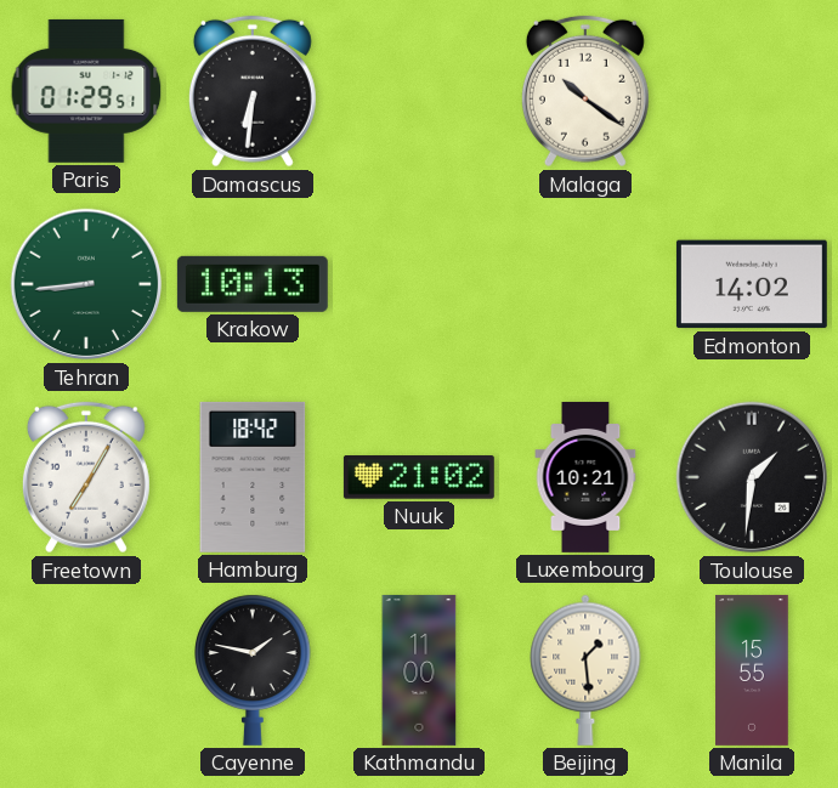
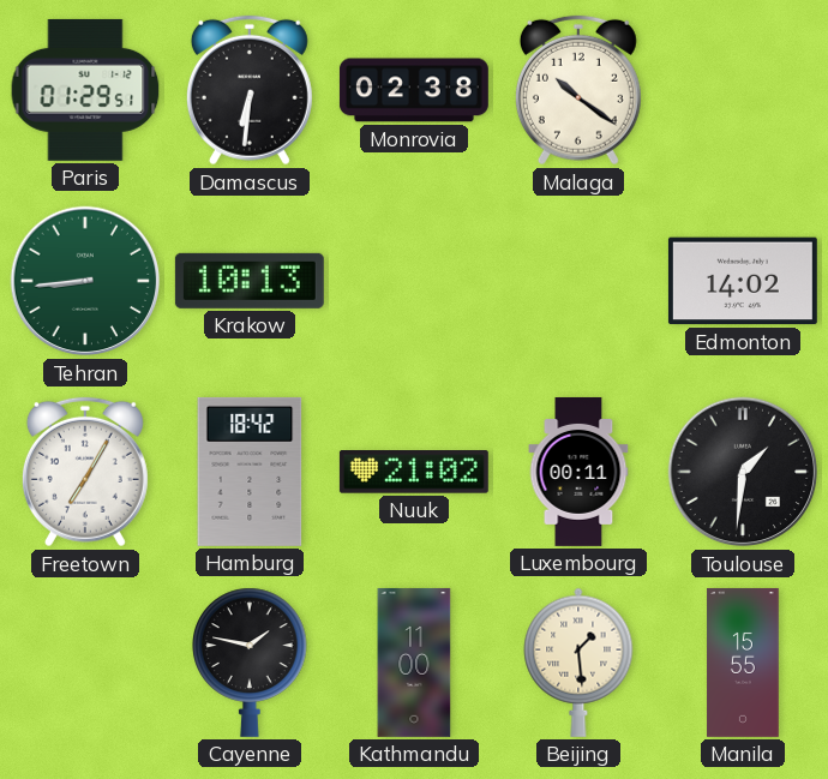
Monrovia: none -> 02:38 (414, 90)
Luxembourg: 10:21 -> 00:11 (578, 472)
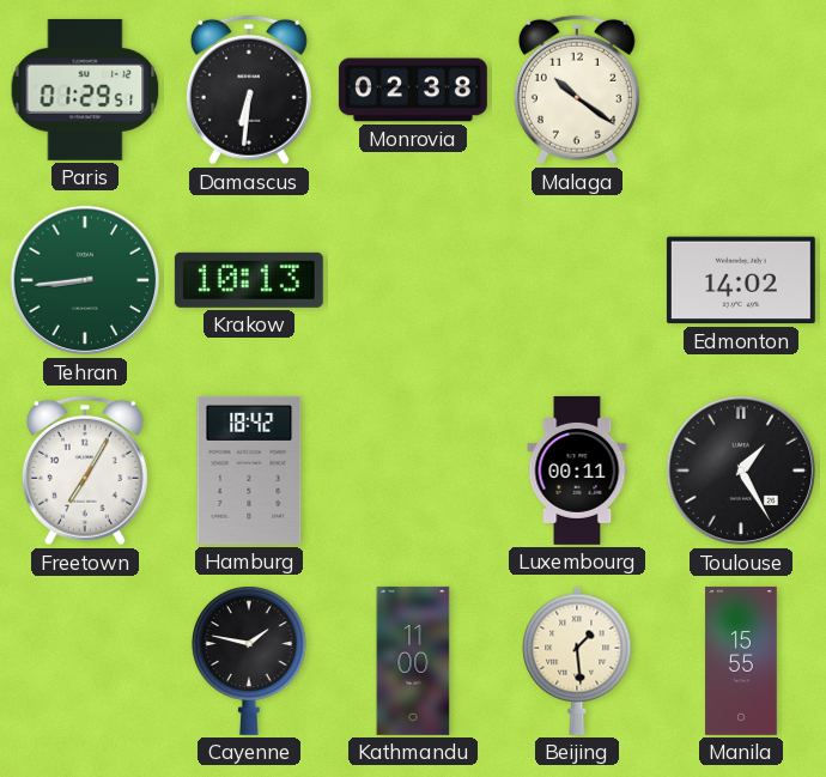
Nuuk: 21:02 -> none (414, 473)
Toulouse: 1:31 -> 1:25 (741, 471)
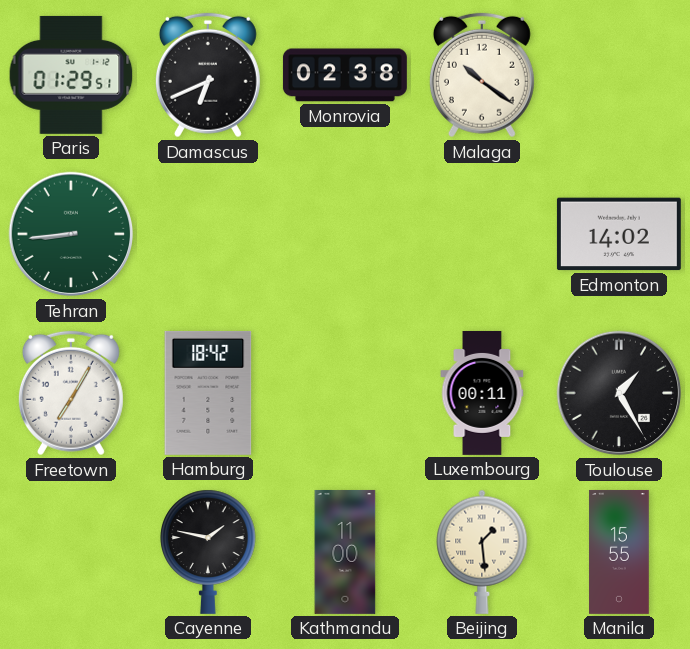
Damascus: 6:31 -> 6:41 (208, 75)
Krakow: 10:13 -> none (249, 280)
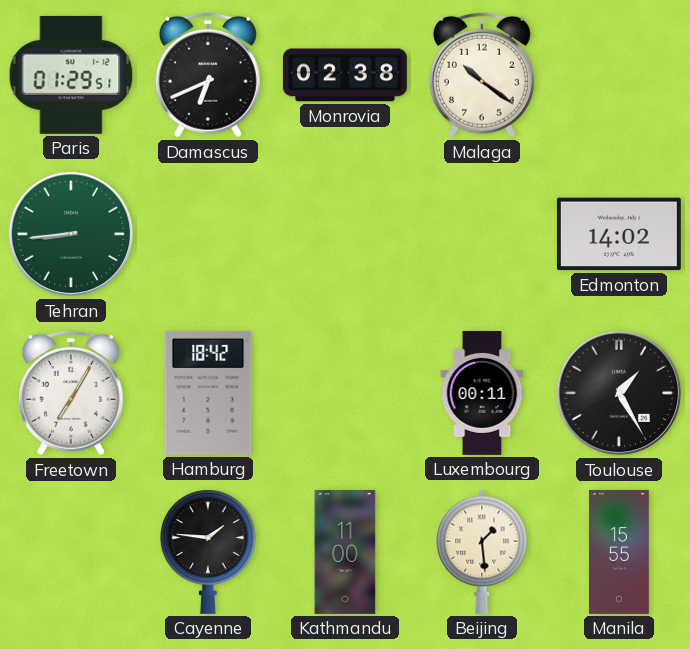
Cayenne: 1:47 -> 1:46 (208, 552)
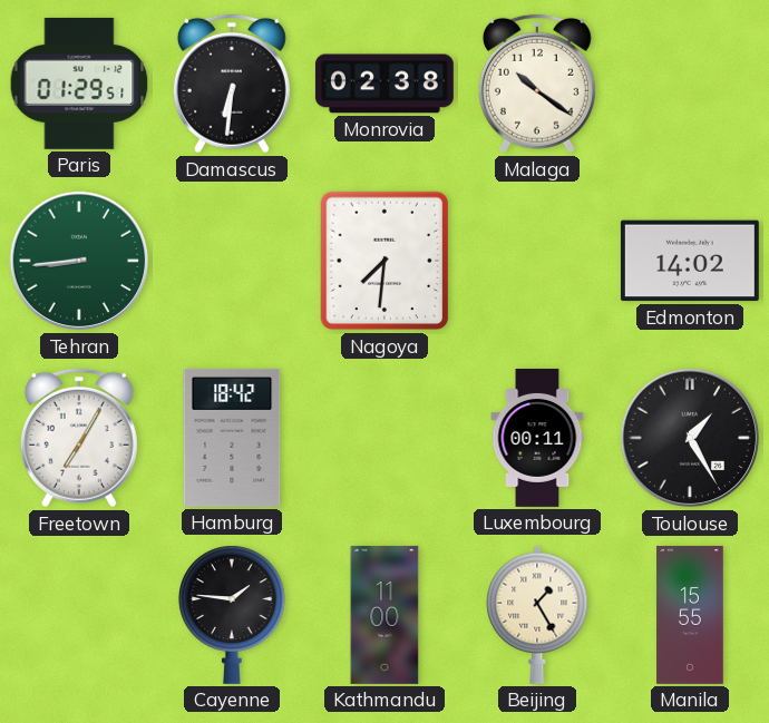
Damascus: 6:41 -> 6:31 (232, 84)
Nagoya: none -> 7:31 (384, 261)
Beijing: 1:29 -> 1:25 (537, 615)
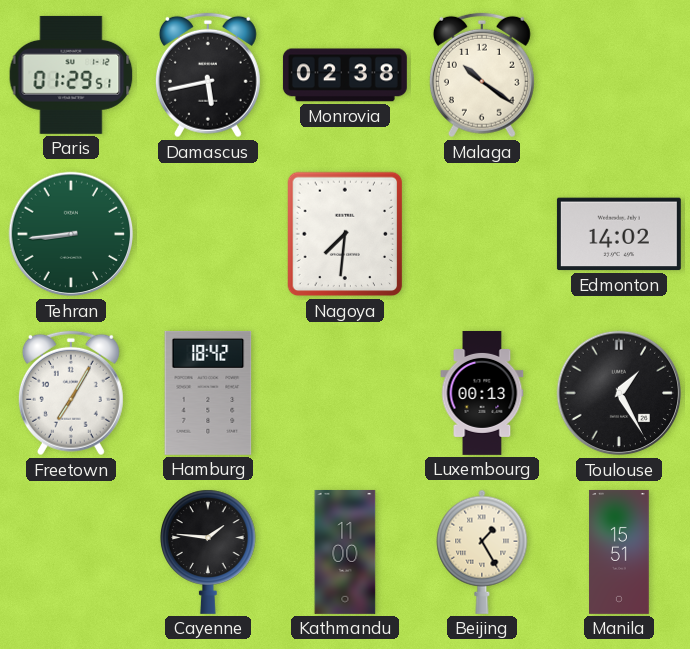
Damascus: 6:31 -> 5:43 (208, 75)
Luxembourg: 00:11 -> 00:13 (482, 393)
Manila: 15:55 -> 15:51 (619, 552)
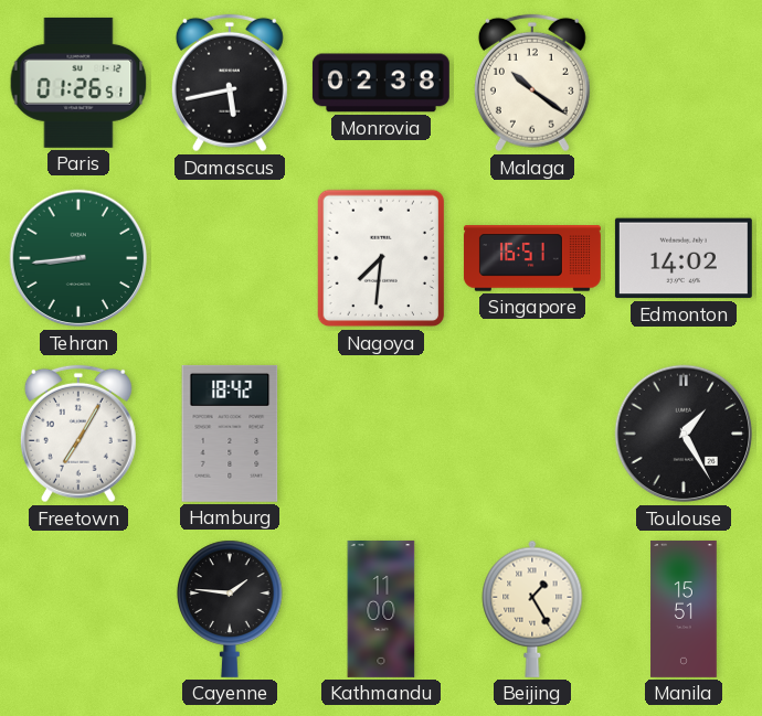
Paris: 01:29 -> 01:26 (78, 83)
Singapore: none -> 16:51 (532, 258)
Luxembourg: 00:13 -> none (482, 393)
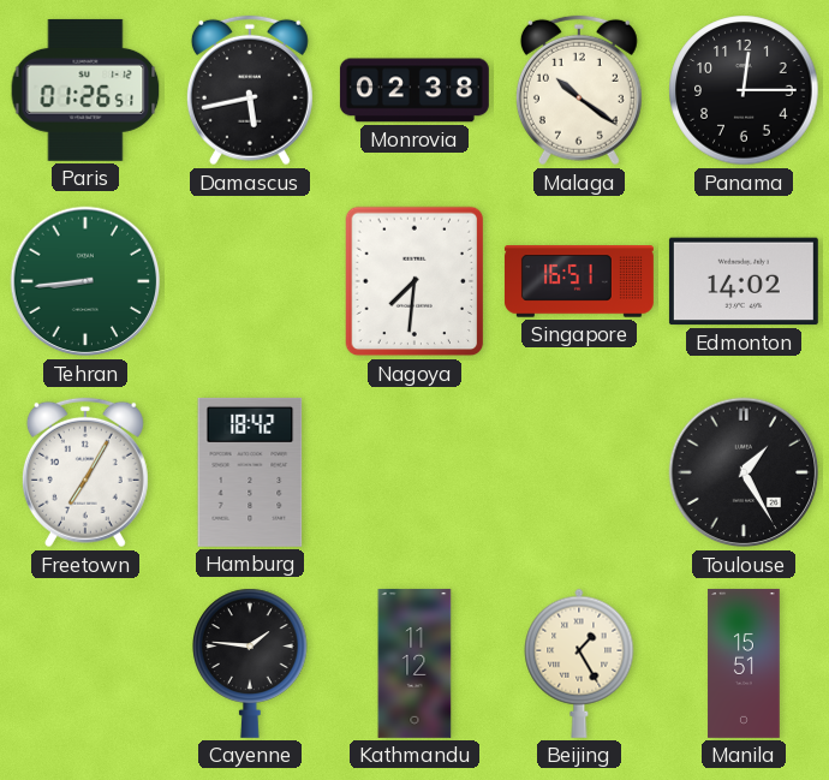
Panama: none -> 12:15 (744, 90)
Kathmandu: 11:00 -> 11:12 (415, 663)
